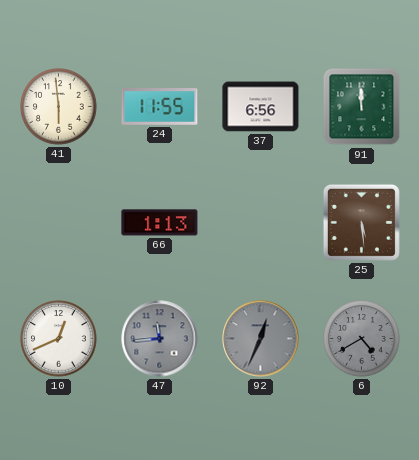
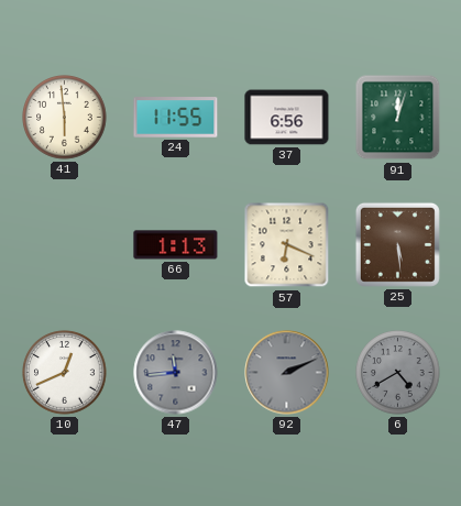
91: 11:59 -> 12:03 (398, 118)
57: none -> 6:19 (287, 245)
92: 12:34 -> 2:11 (287, 373)
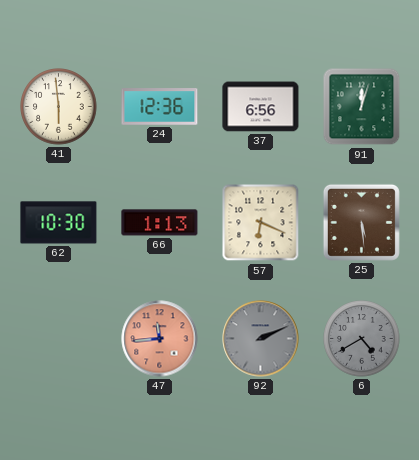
24: 11:55 -> 12:36 (160, 107)
62: none -> 10:30 (59, 223)
10: 12:41 -> none (65, 373)
47 dial: grey -> salmon (160, 339)
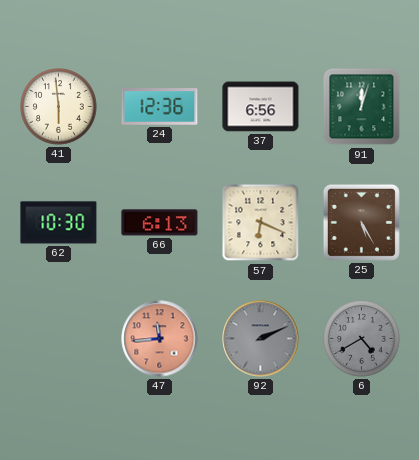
66: 1:13 -> 6:13 (160, 223)
25: 5:29 -> 5:25 (361, 222)
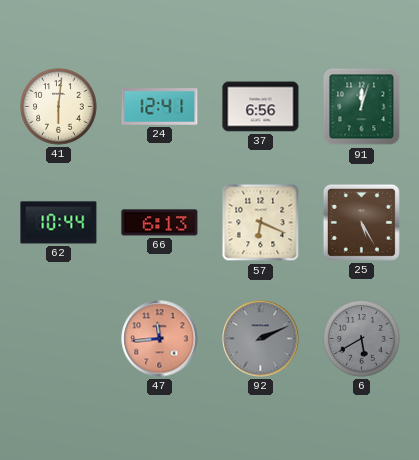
41: 5:59 -> 6:01 (59, 107)
24: 12:36 -> 12:41 (160, 107)
62: 10:30 -> 10:44 (59, 223)
6: 4:40 -> 5:40 (362, 339)
